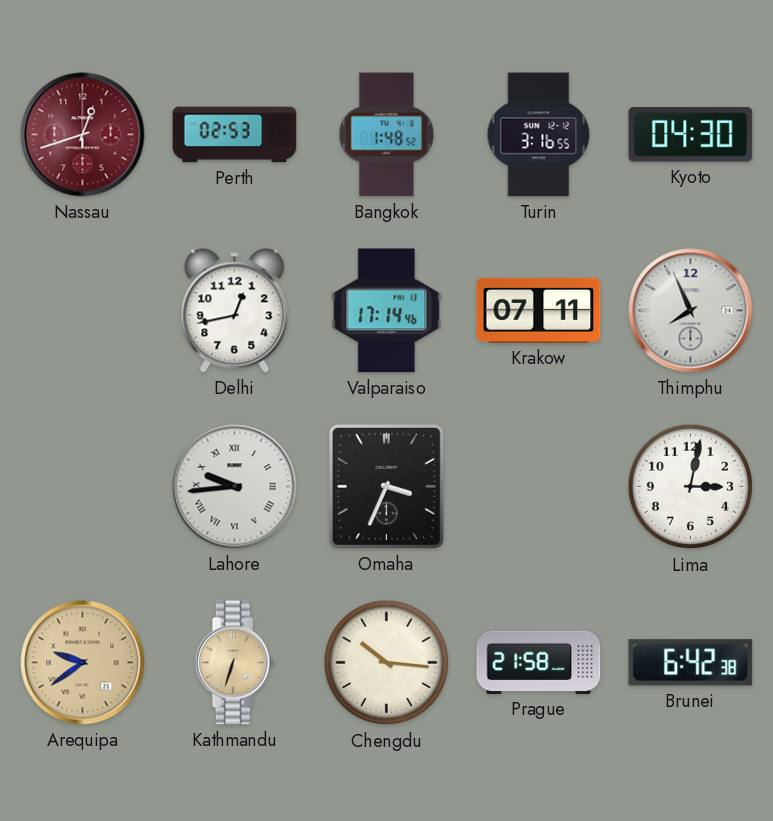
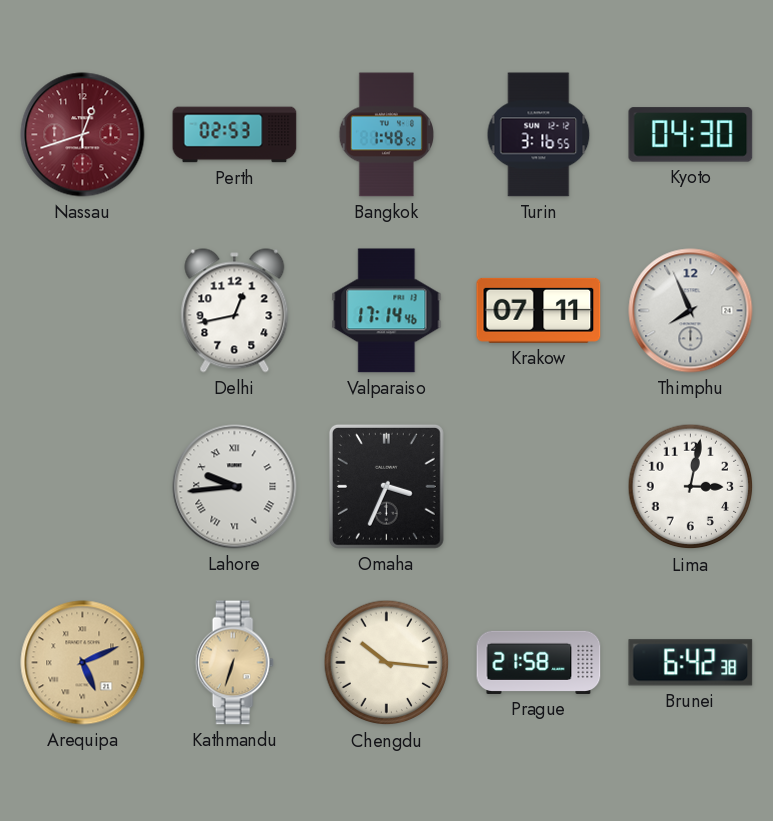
Arequipa: 9:39 -> 5:11 (83, 663)
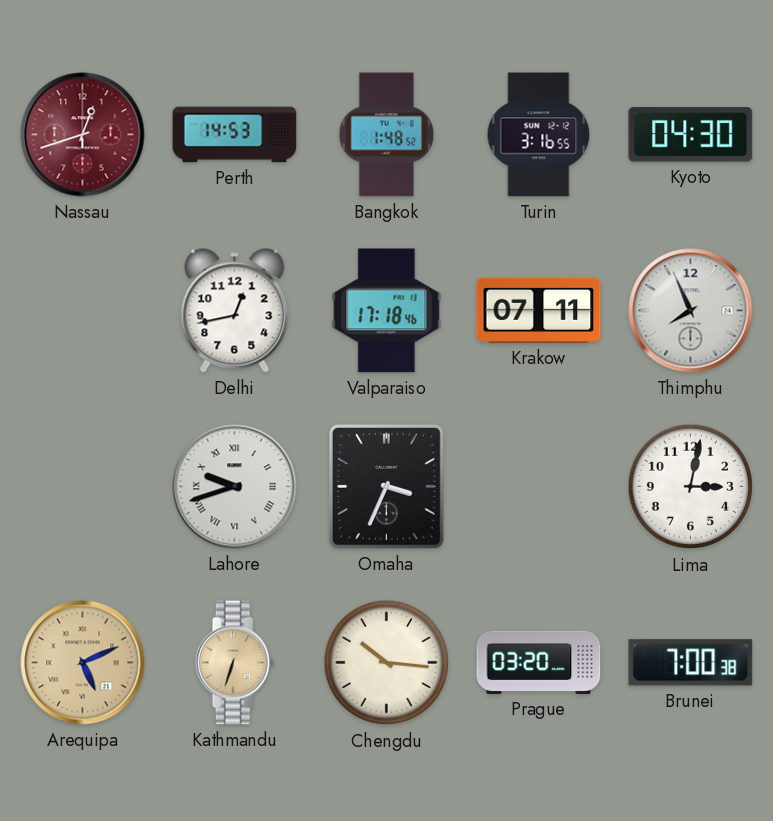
Perth: 02:53 -> 14:53 (235, 135)
Valparaiso: 17:14 -> 17:18 (387, 311)
Lahore: 9:44 -> 9:42 (235, 487)
Prague: 21:58 -> 03:20 (539, 662)
Brunei: 6:42 -> 7:00 (691, 663)
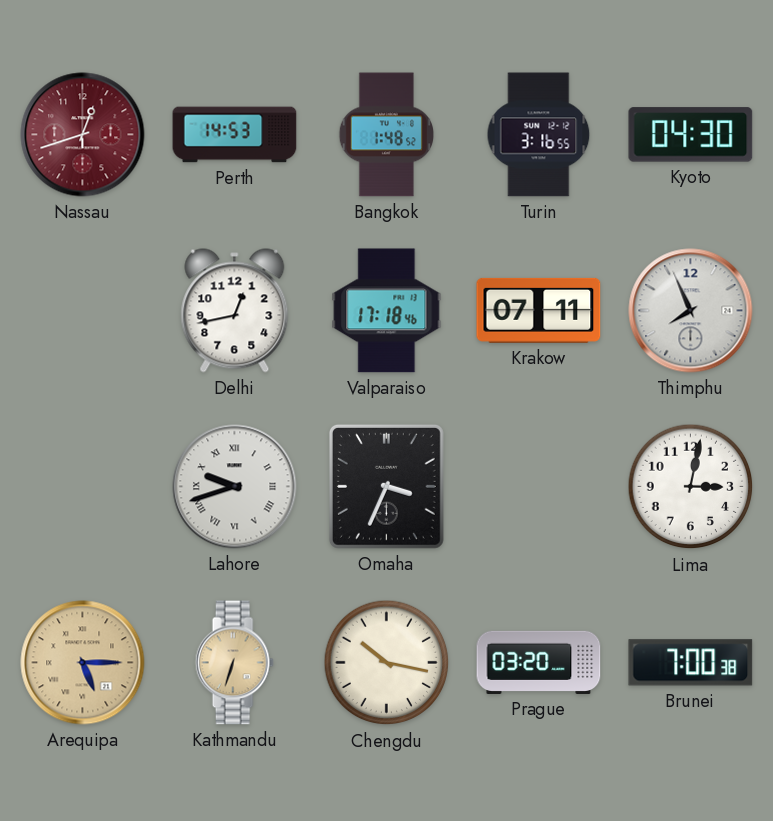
Arequipa: 5:11 -> 5:15 (83, 663)
Chengdu: 10:16 -> 10:17 (387, 663)
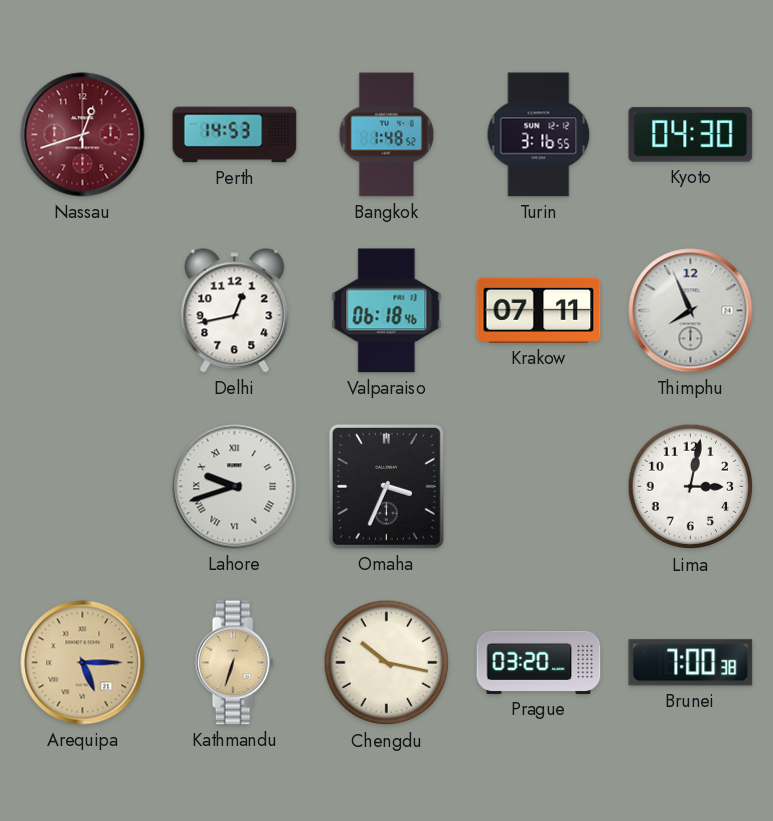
Valparaiso: 17:18 -> 06:18 (387, 311)
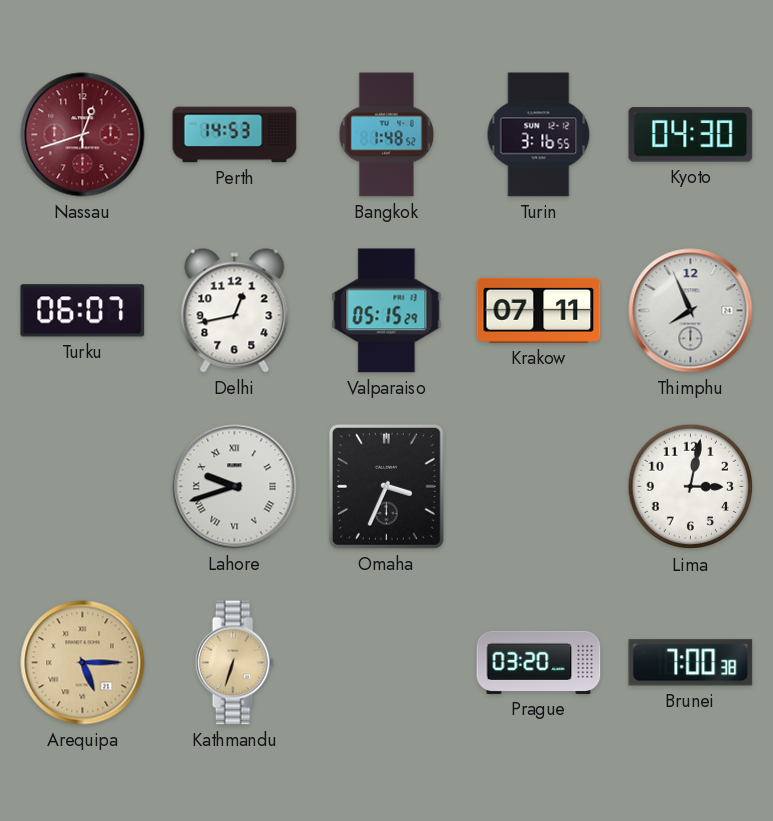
Turku: none -> 06:07 (83, 311)
Valparaiso: 06:18 -> 05:15 (387, 311)
Chengdu: 10:17 -> none (387, 663)
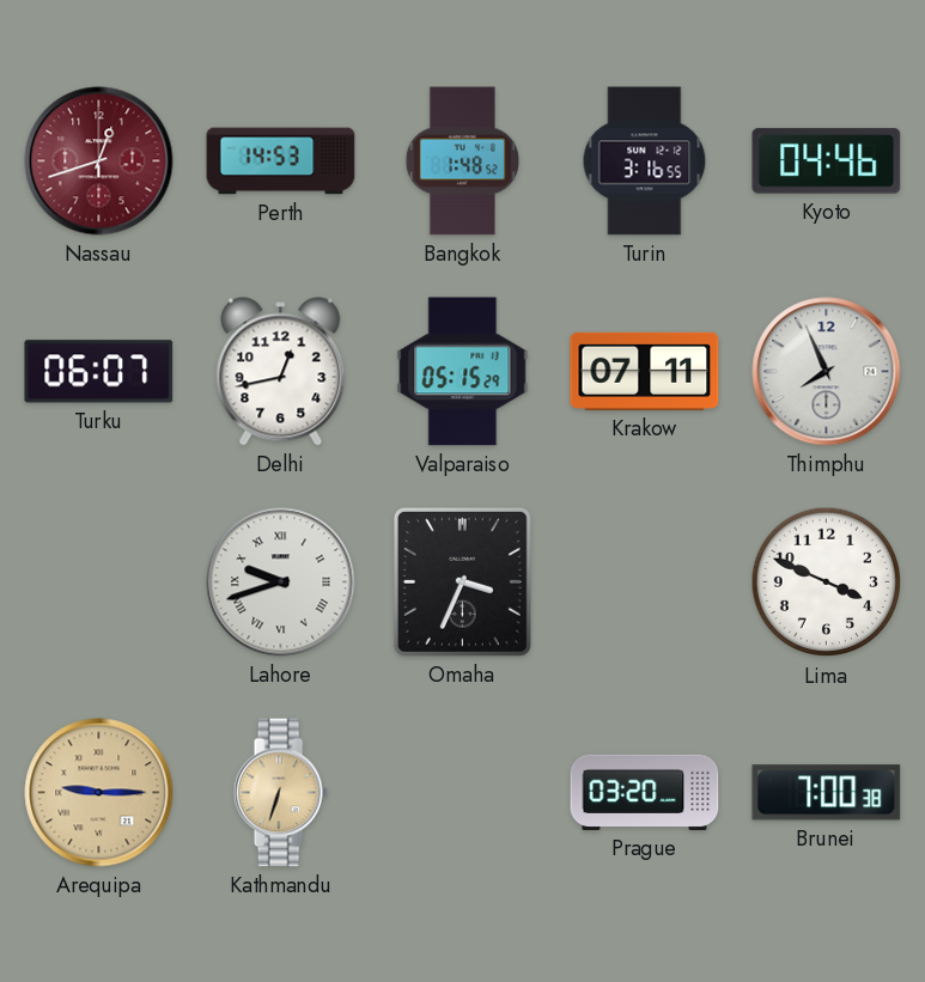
Kyoto: 04:30 -> 04:46 (827, 161)
Lima: 3:02 -> 3:49 (827, 583)
Arequipa: 5:15 -> 9:15 (99, 793)
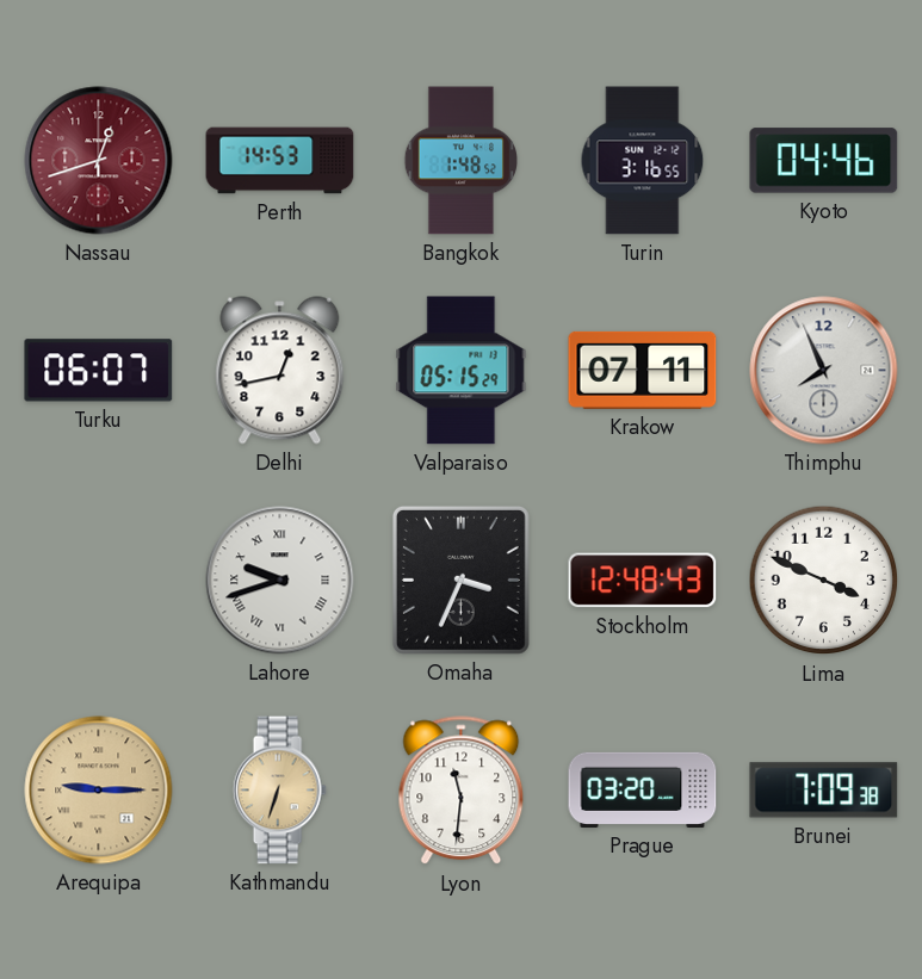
Stockholm: none -> 12:48 (643, 581)
Lyon: none -> 11:31 (462, 791)
Brunei: 7:00 -> 7:09 (824, 791)
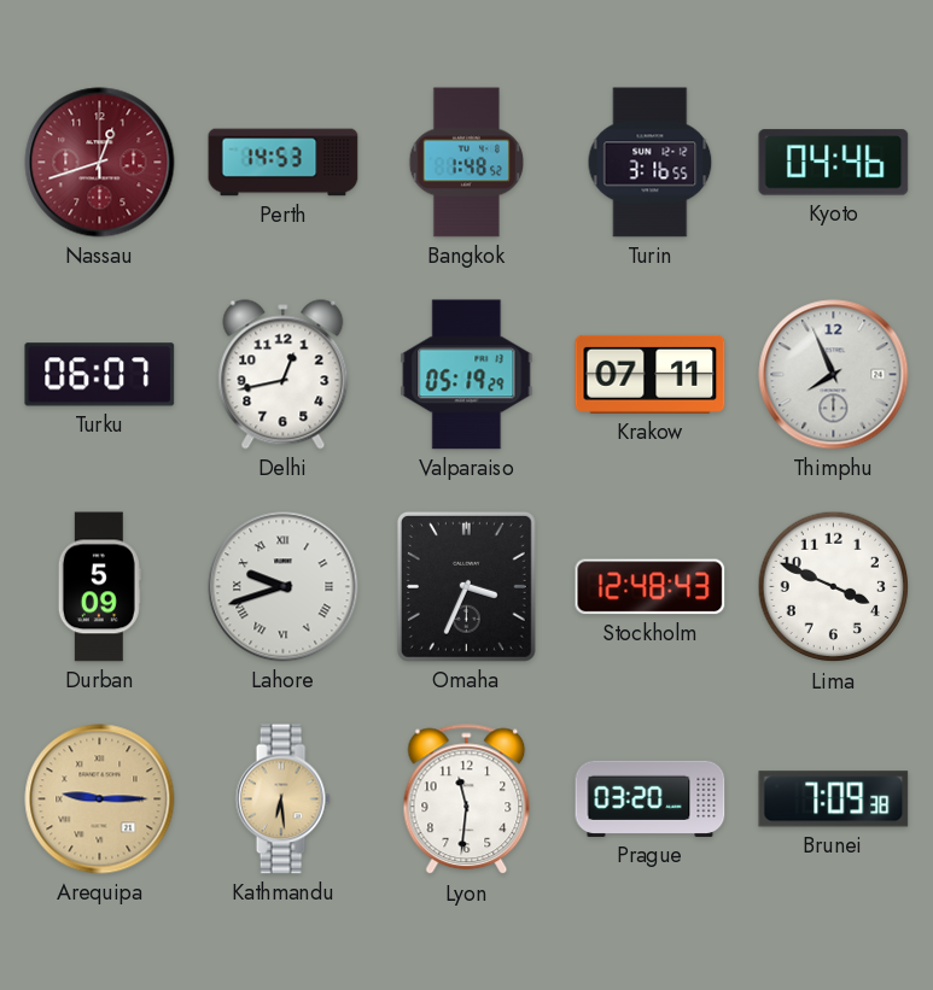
Valparaiso: 05:15 -> 05:19 (467, 375)
Durban: none -> 5:09 (99, 587)
Kathmandu: 6:33 -> 6:29 (282, 799)
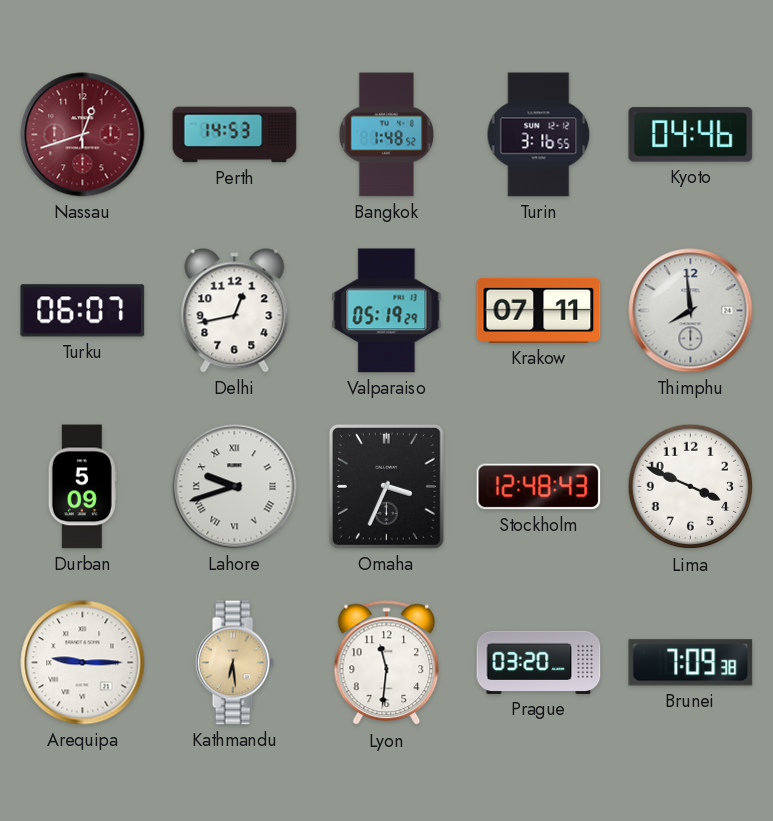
Thimphu: 7:56 -> 7:59 (691, 311)
Arequipa dial: champagne -> white (83, 663)
